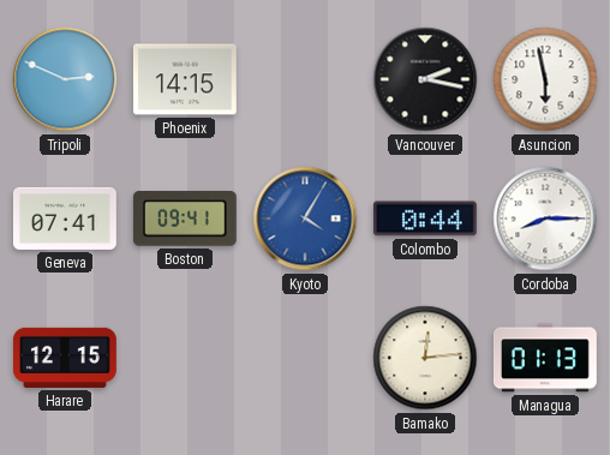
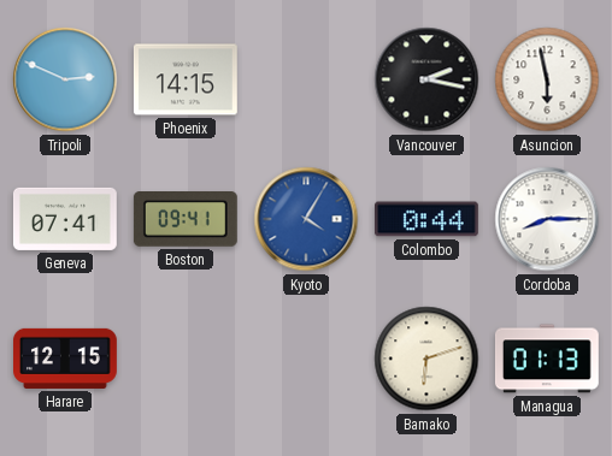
Bamako: 12:14 -> 6:12 (426, 359)
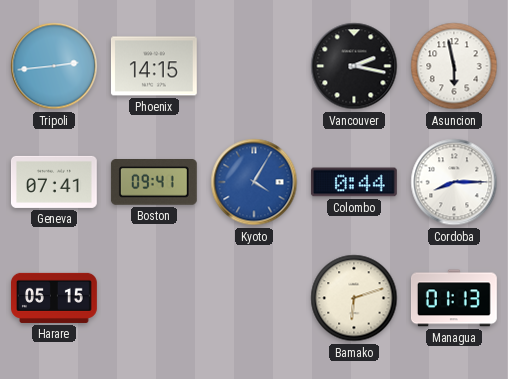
Tripoli: 2:49 -> 2:44 (54, 66)
Harare: 12:15 -> 05:15 (55, 298)
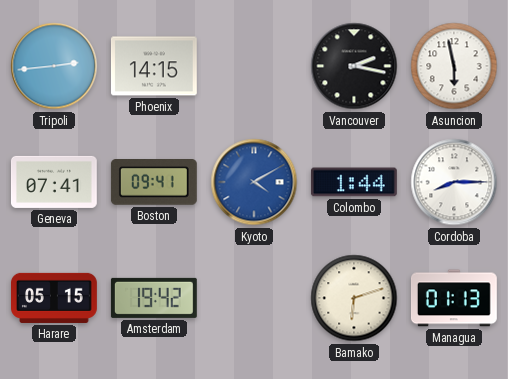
Kyoto: 4:05 -> 4:10 (254, 182)
Colombo: 0:44 -> 1:44 (354, 182)
Amsterdam: none -> 19:42 (154, 298)
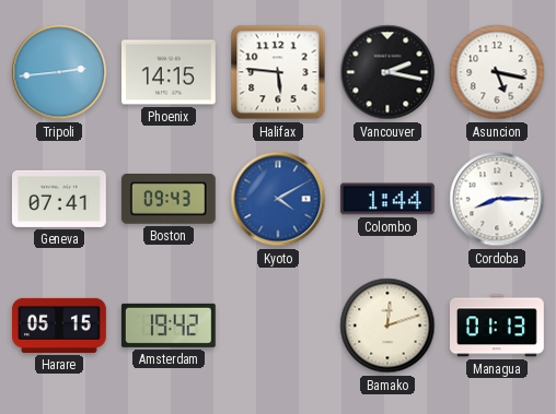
Halifax: none -> 5:46 (278, 72)
Asuncion: 5:58 -> 5:17 (497, 72)
Boston: 09:41 -> 09:43 (169, 200)
Bamako: 6:12 -> 12:12 (387, 326)
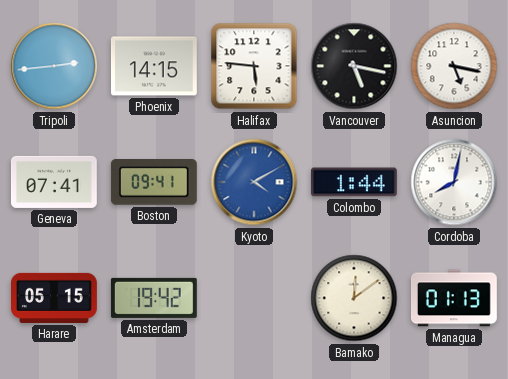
Vancouver: 2:17 -> 5:17 (354, 66)
Boston: 09:43 -> 09:41 (154, 183)
Cordoba: 8:15 -> 8:02 (454, 182)
Bamako: 12:12 -> 12:09 (354, 298)
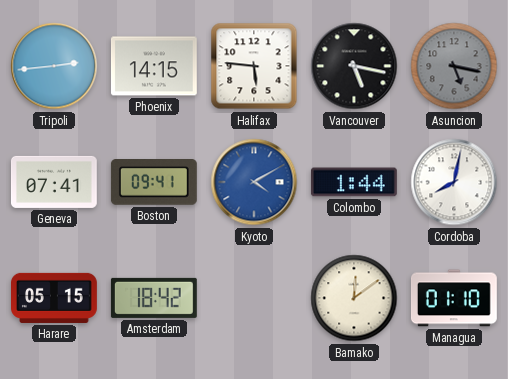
Asuncion dial: white -> grey (454, 66)
Amsterdam: 19:42 -> 18:42 (154, 298)
Managua: 01:13 -> 01:10 (454, 298)
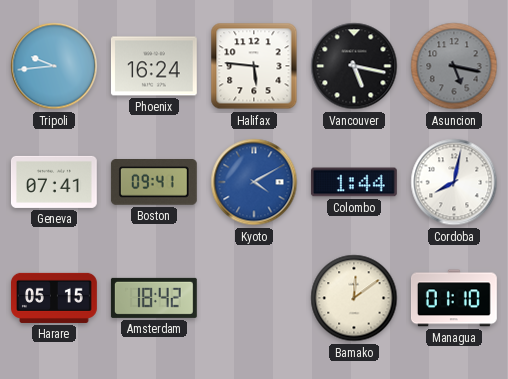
Tripoli: 2:44 -> 9:44 (54, 66)
Phoenix: 14:15 -> 16:24 (154, 66)
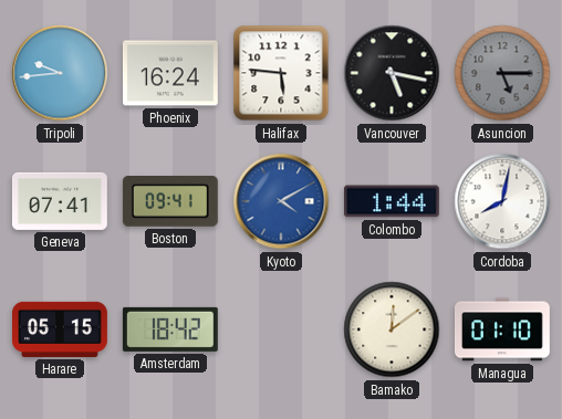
Asuncion: 5:17 -> 5:15 (502, 73)
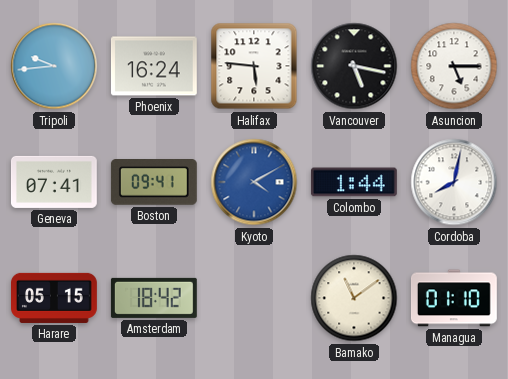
Asuncion dial: grey -> white (454, 66)
Bamako: 12:09 -> 11:09 (354, 298)
